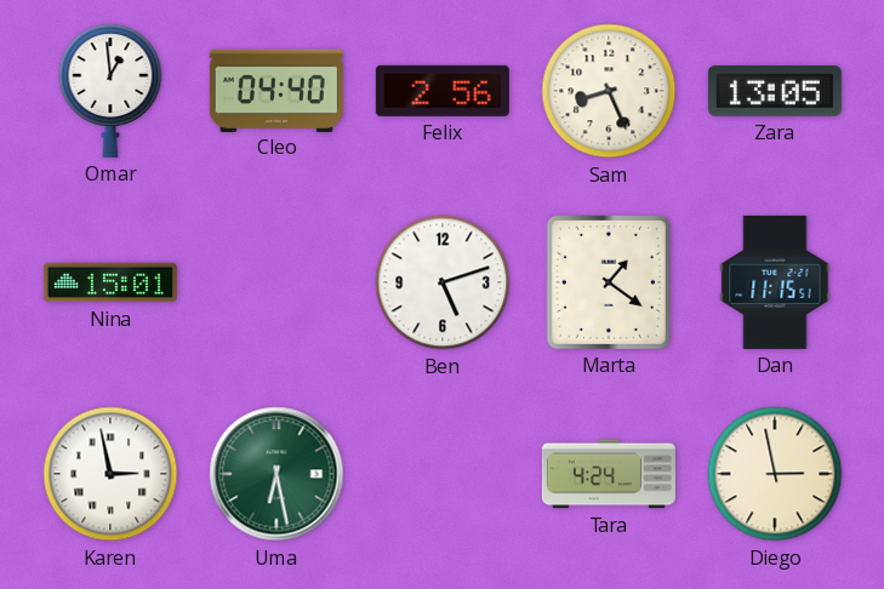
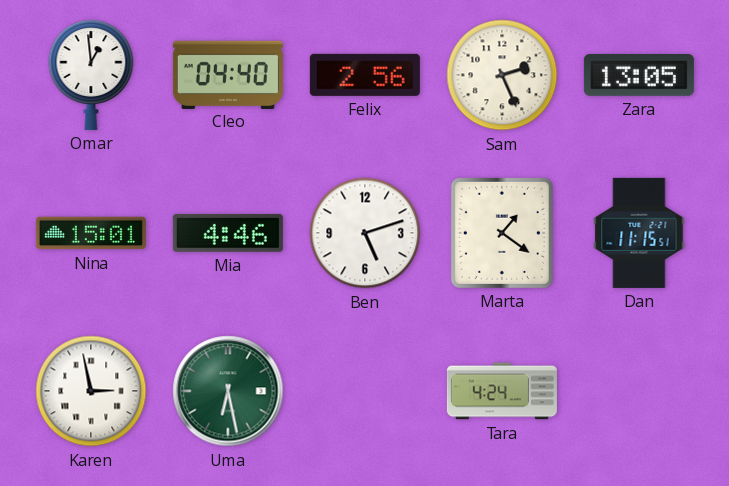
Sam: 8:26 -> 2:26 (502, 75)
Mia: none -> 4:46 (228, 233)
Diego: 2:58 -> none (775, 474)
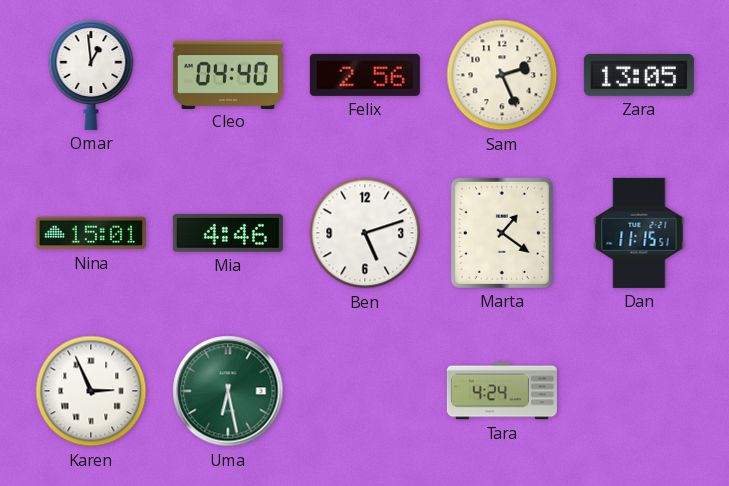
Karen: 2:58 -> 2:56 (91, 391)
